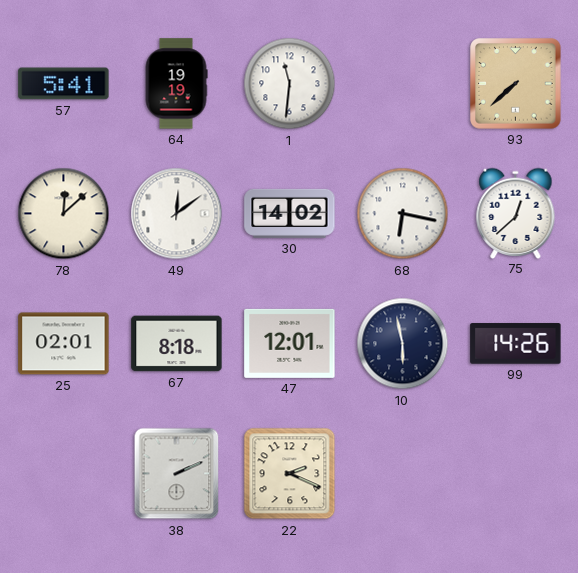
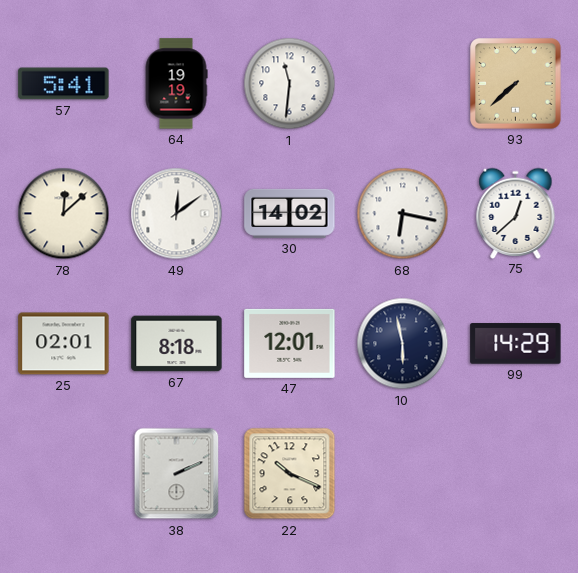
99: 14:26 -> 14:29 (516, 344)
22: 2:19 -> 10:19 (290, 474)
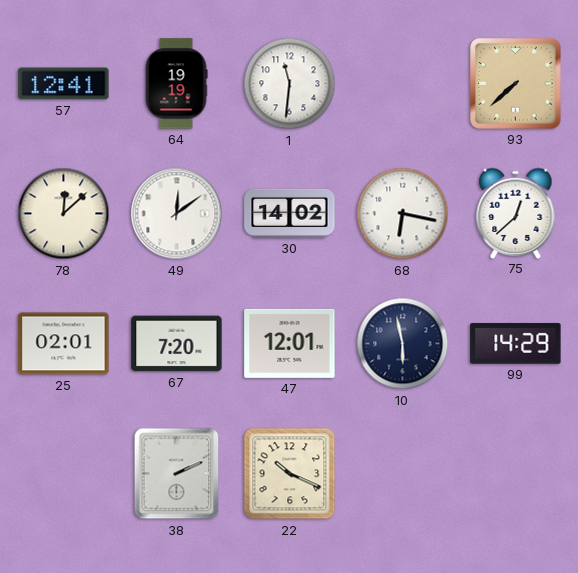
57: 5:41 -> 12:41 (64, 84)
67: 8:18 -> 7:20 (177, 344)
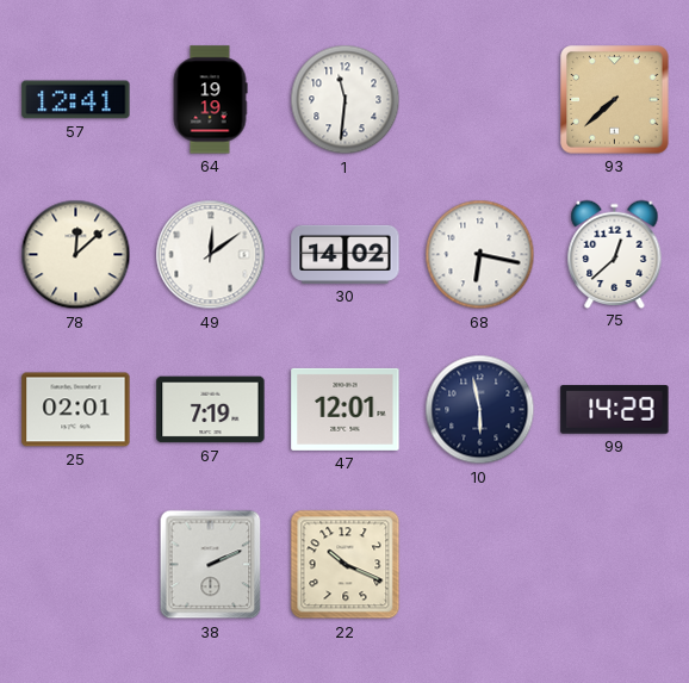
67: 7:20 -> 7:19 (211, 410)
